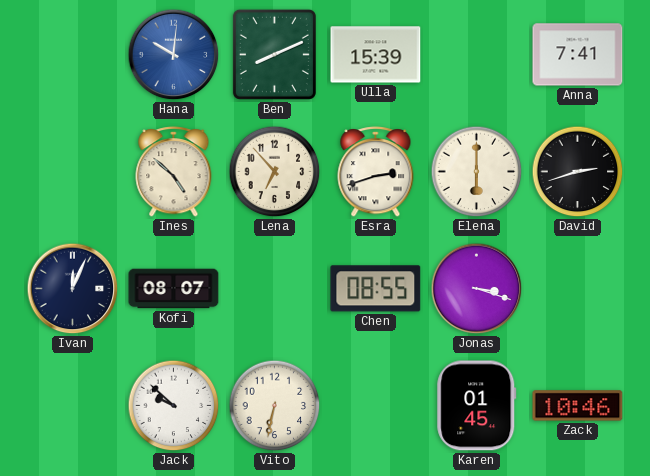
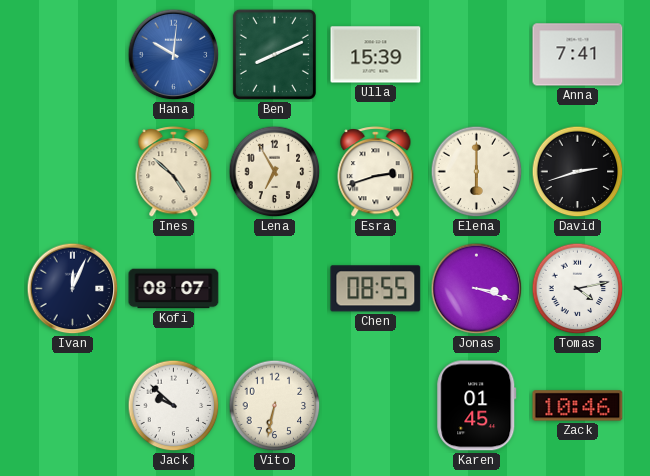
Lena: 6:53 -> 6:55 (275, 172)
Tomas: none -> 4:13 (578, 289)
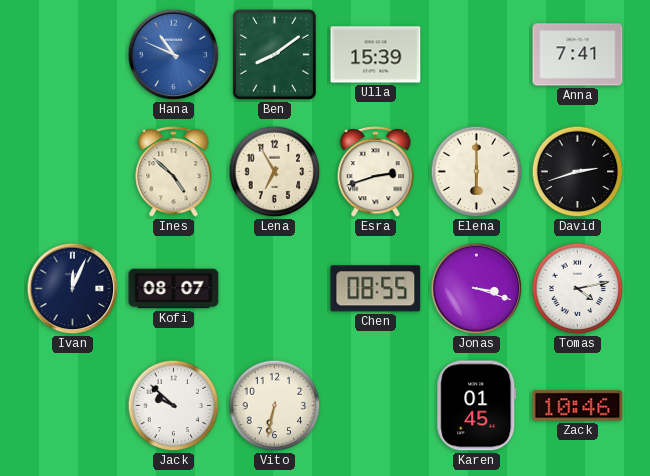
Hana: 10:01 -> 10:49 (174, 55)
Ben: 8:11 -> 8:09 (274, 54)
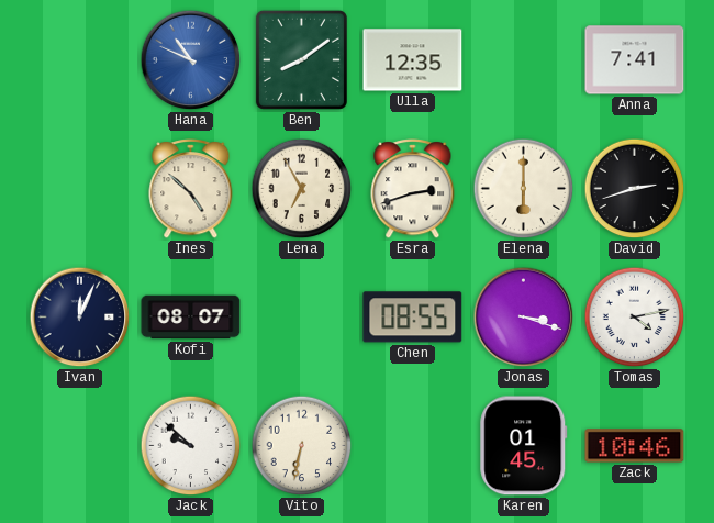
Ulla: 15:39 -> 12:35 (413, 60)
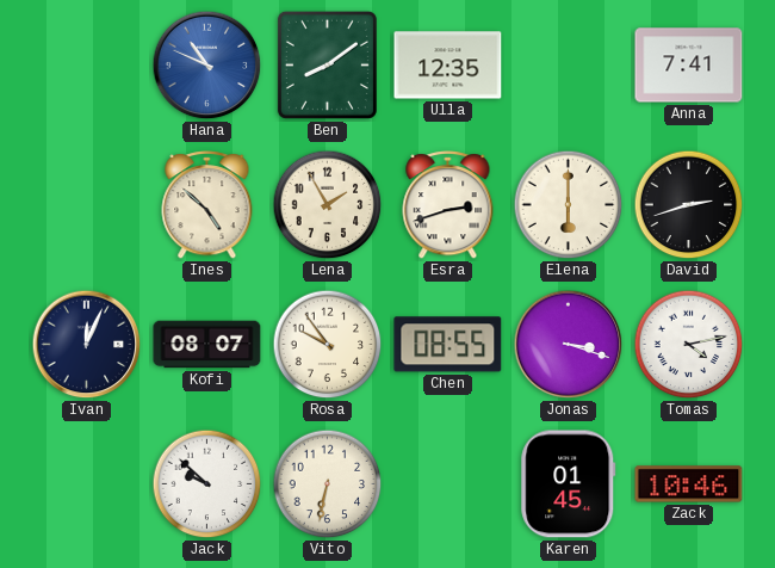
Lena: 6:55 -> 1:55 (328, 205)
Rosa: none -> 9:54 (328, 345)
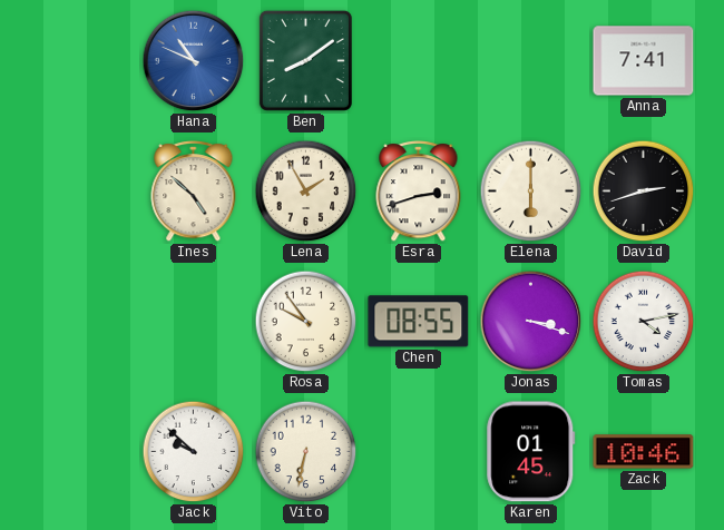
Ulla: 12:35 -> none (448, 66)
Ivan: 12:04 -> none (87, 345)
Kofi: 08:07 -> none (207, 345)
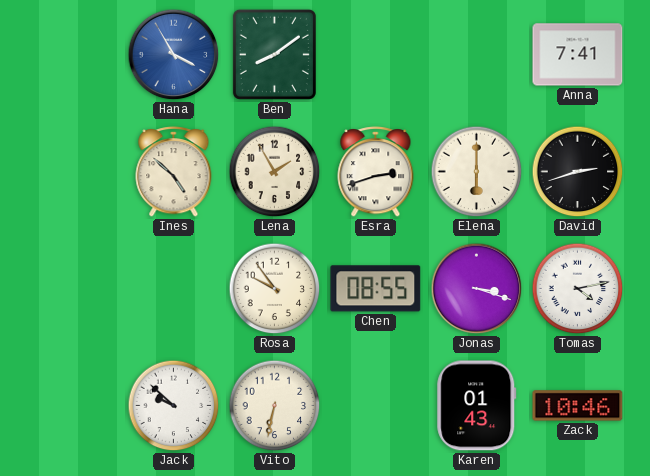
Hana: 10:49 -> 3:55 (174, 55)
Karen: 01:45 -> 01:43 (477, 406)
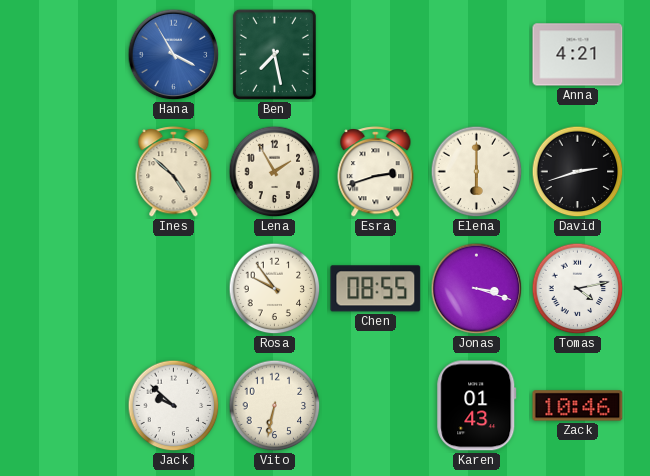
Ben: 8:09 -> 7:28 (274, 54)
Anna: 7:41 -> 4:21 (578, 55)
